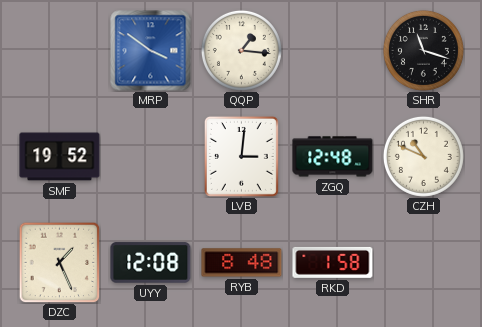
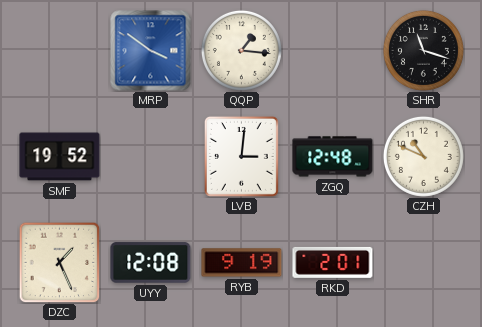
RYB: 8:48 -> 9:19 (242, 263)
RKD: 1:58 -> 2:01 (333, 262)
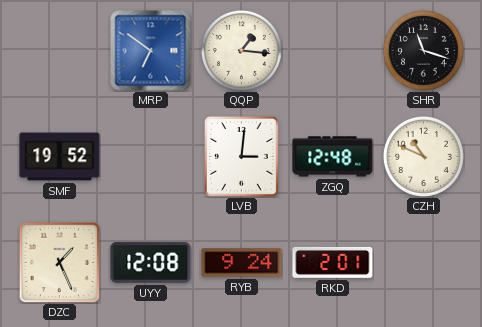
MRP: 3:51 -> 6:51 (151, 51)
RYB: 9:19 -> 9:24 (242, 263)
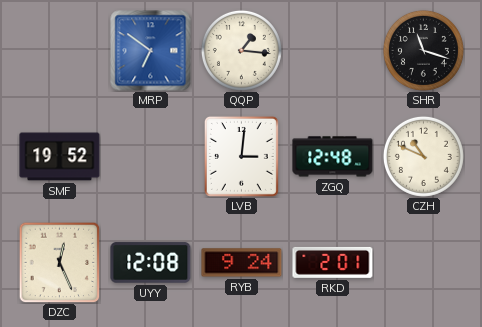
DZC: 1:26 -> 12:26 (59, 262)
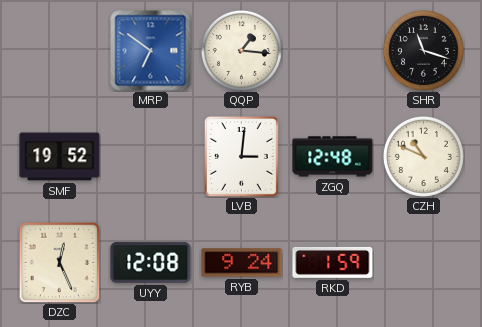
RKD: 2:01 -> 1:59 (333, 262)
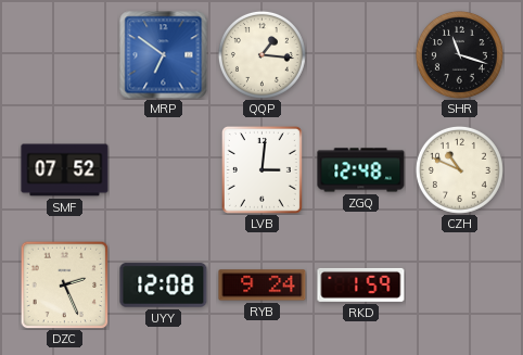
SMF: 19:52 -> 07:52 (65, 170)
DZC: 12:26 -> 2:26 (64, 284)
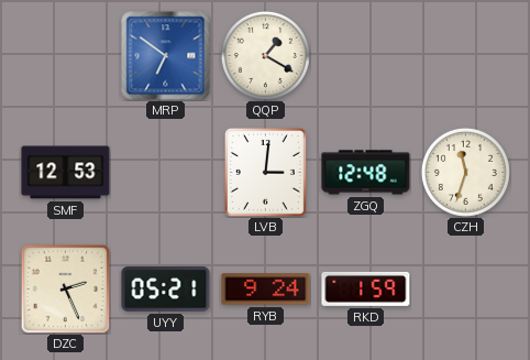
QQP: 1:16 -> 1:20 (265, 55)
SHR: 11:18 -> none (459, 54)
SMF: 07:52 -> 12:53 (66, 173)
CZH: 10:49 -> 11:33 (465, 172)
UYY: 12:08 -> 05:21 (166, 290)
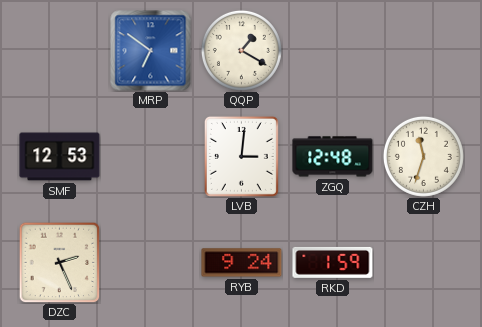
UYY: 05:21 -> none (166, 290)
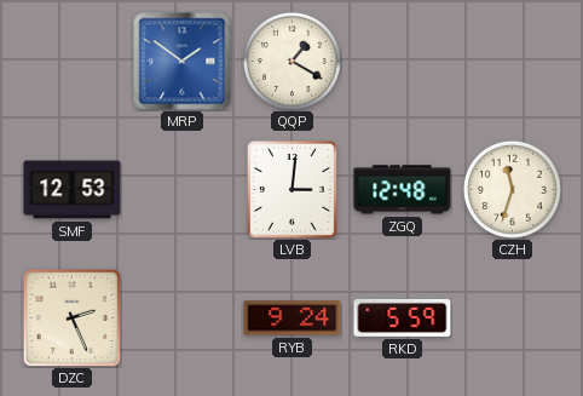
MRP: 6:51 -> 1:51 (183, 62)
RKD: 1:59 -> 5:59 (403, 317)
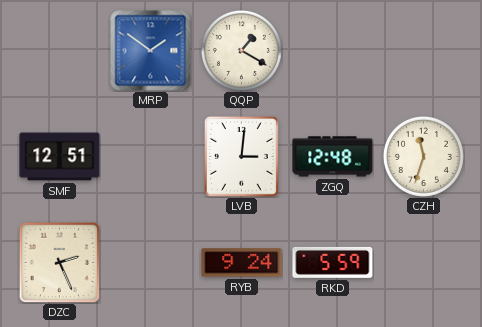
SMF: 12:53 -> 12:51 (60, 157)
